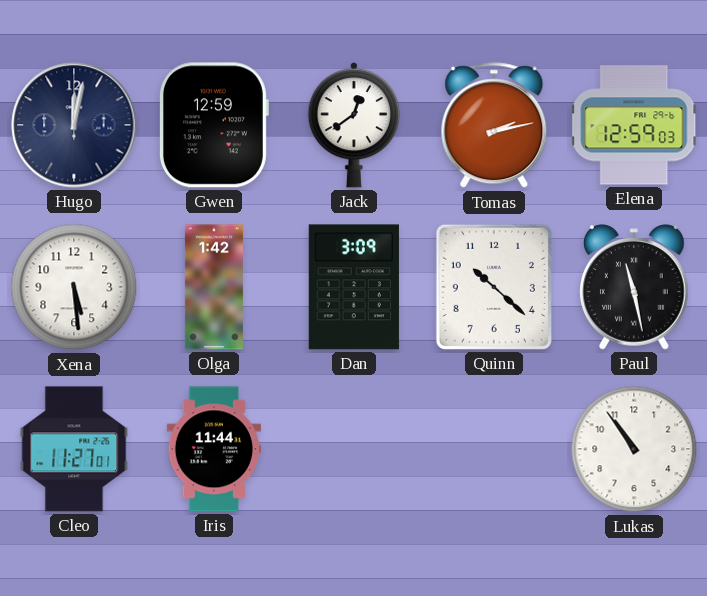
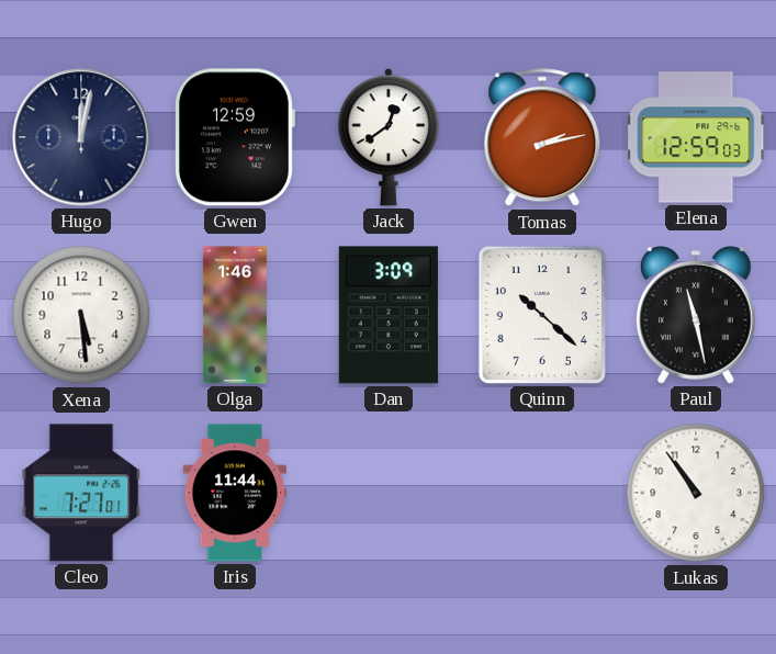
Olga: 1:42 -> 1:46 (235, 315)
Cleo: 11:27 -> 7:27 (81, 493)
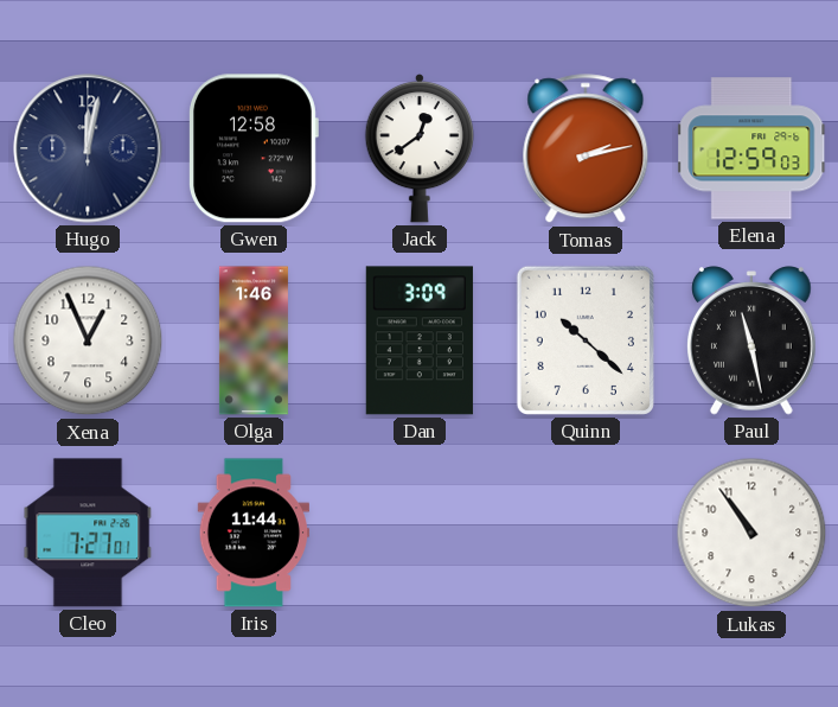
Gwen: 12:59 -> 12:58 (254, 148)
Xena: 5:29 -> 12:56 (88, 340)
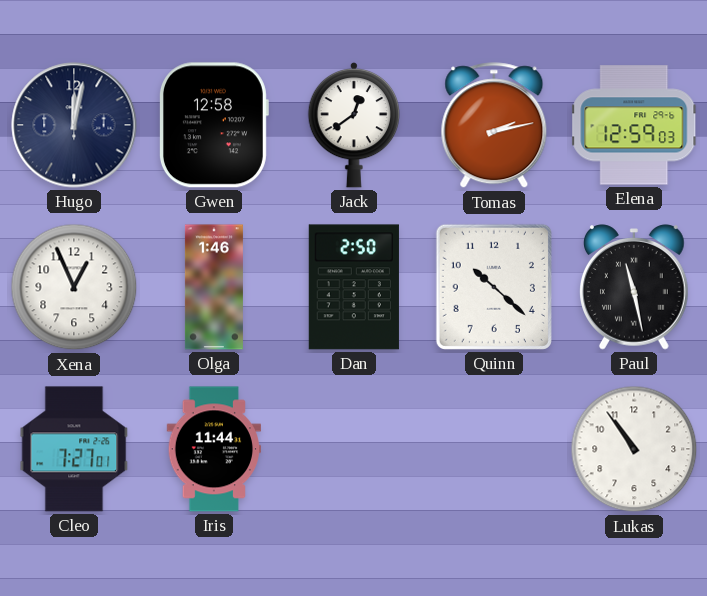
Dan: 3:09 -> 2:50 (354, 287)
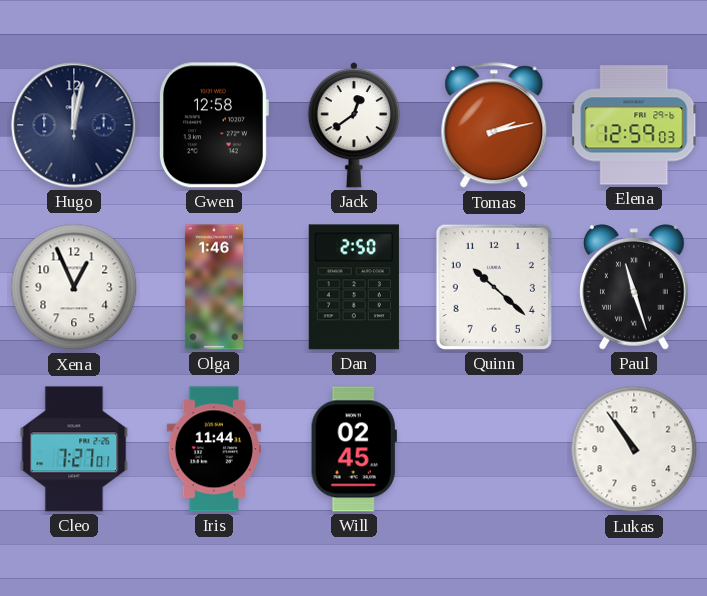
Paul: 11:28 -> 11:27 (635, 287)
Will: none -> 02:45 (354, 449)
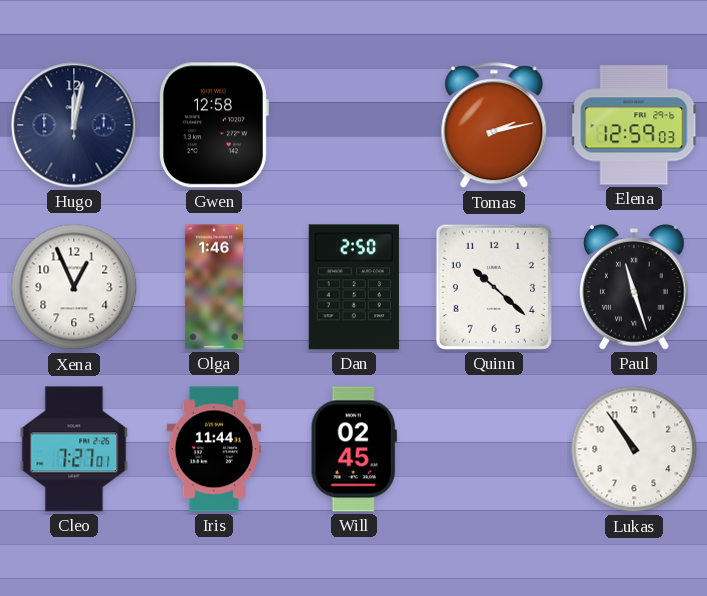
Jack: 12:39 -> none (353, 125)
